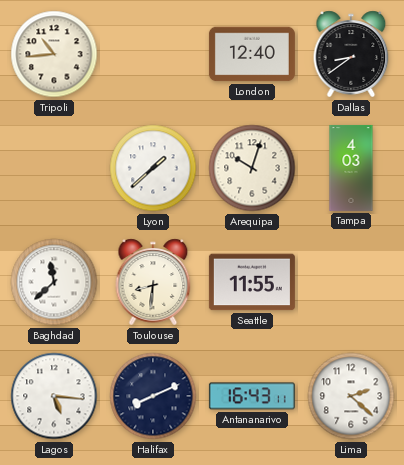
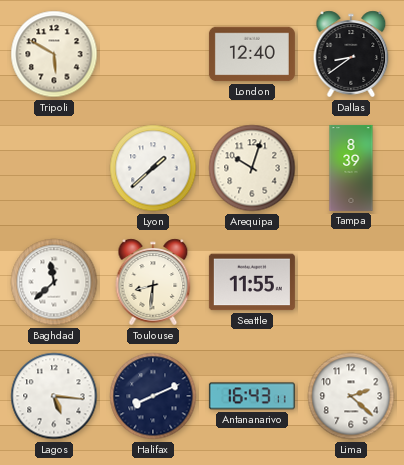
Tripoli: 10:44 -> 5:50 (54, 54)
Tampa: 4:03 -> 8:39 (351, 168)
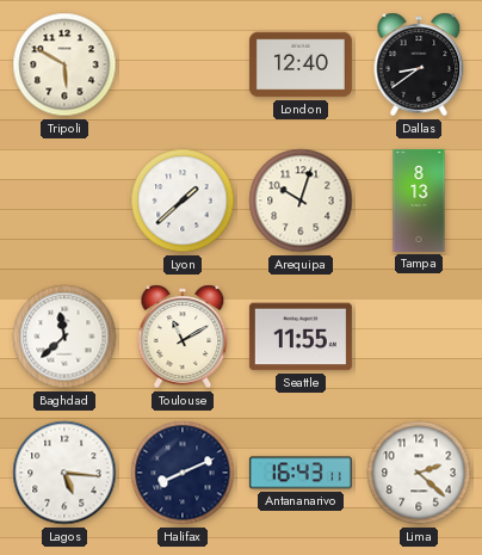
Tampa: 8:39 -> 8:13 (419, 201)
Toulouse: 8:31 -> 11:10 (183, 337)
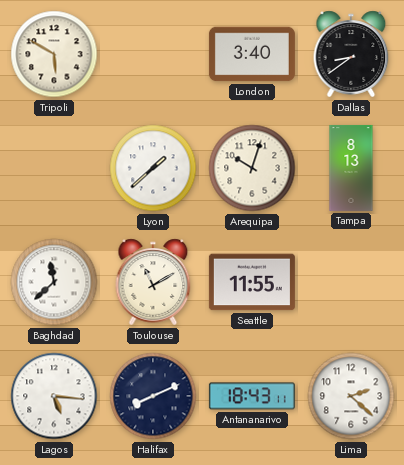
London: 12:40 -> 3:40 (252, 54)
Antananarivo: 16:43 -> 18:43 (252, 396)
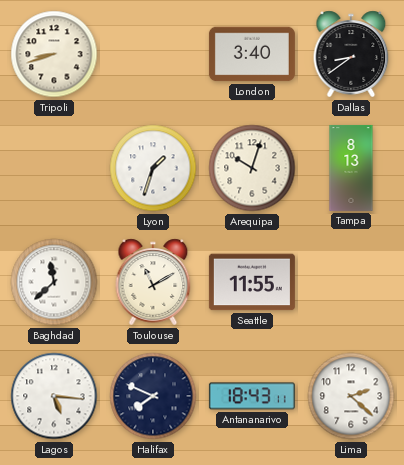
Tripoli: 5:50 -> 8:42 (54, 54)
Lyon: 1:38 -> 1:33 (153, 168)
Halifax: 8:11 -> 7:49 (153, 396)
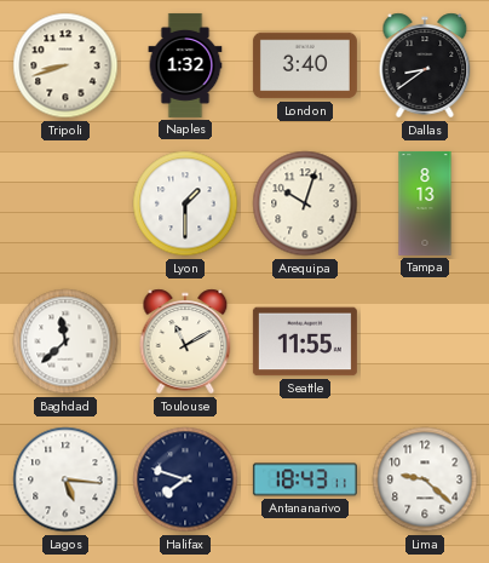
Naples: none -> 1:32 (185, 65)
Lyon: 1:33 -> 1:30 (185, 203)
Halifax: 7:49 -> 7:48 (185, 479)
Lima: 2:22 -> 9:22 (425, 479)
